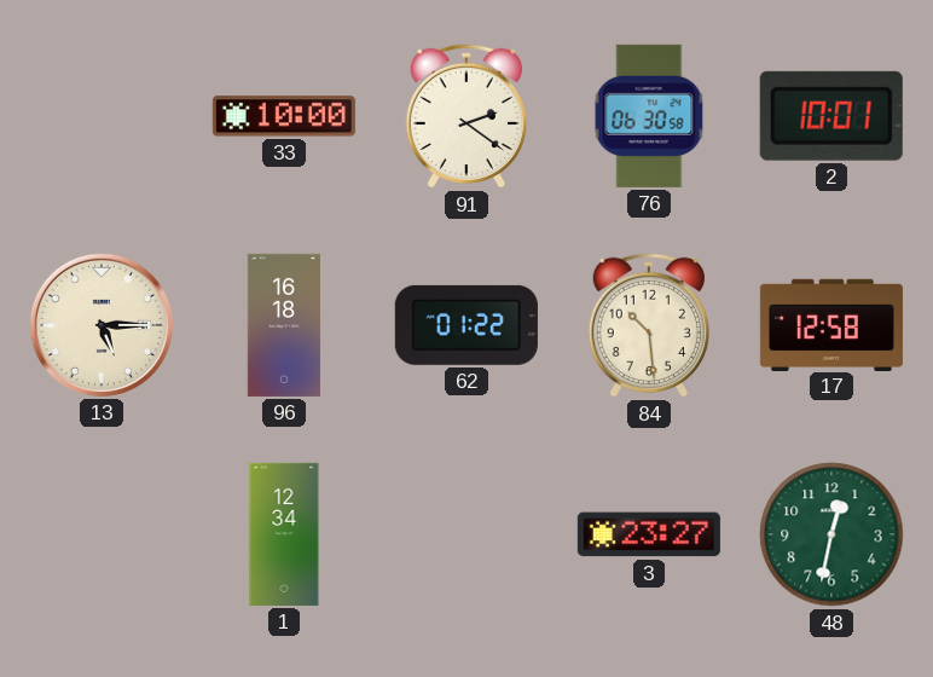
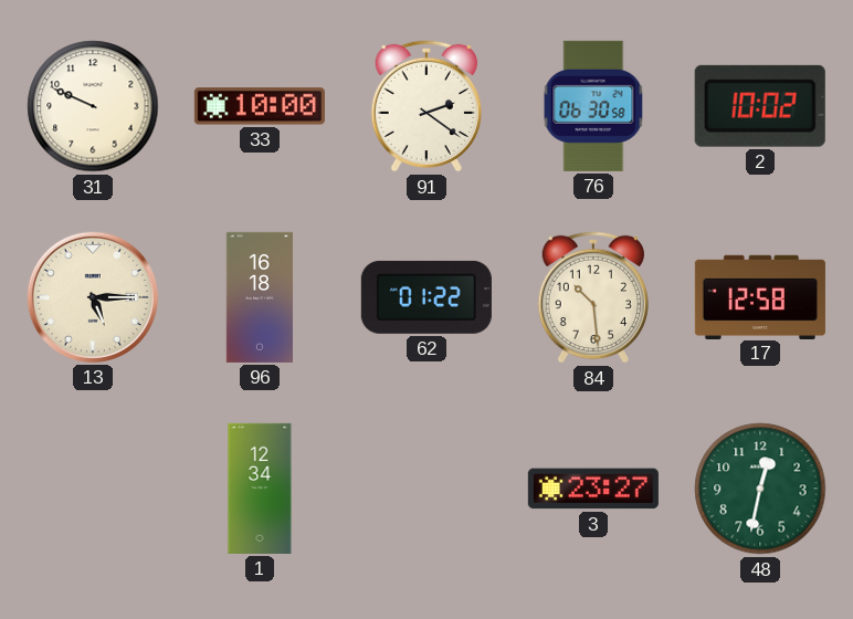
31: none -> 9:49 (93, 106)
2: 10:01 -> 10:02 (760, 106)
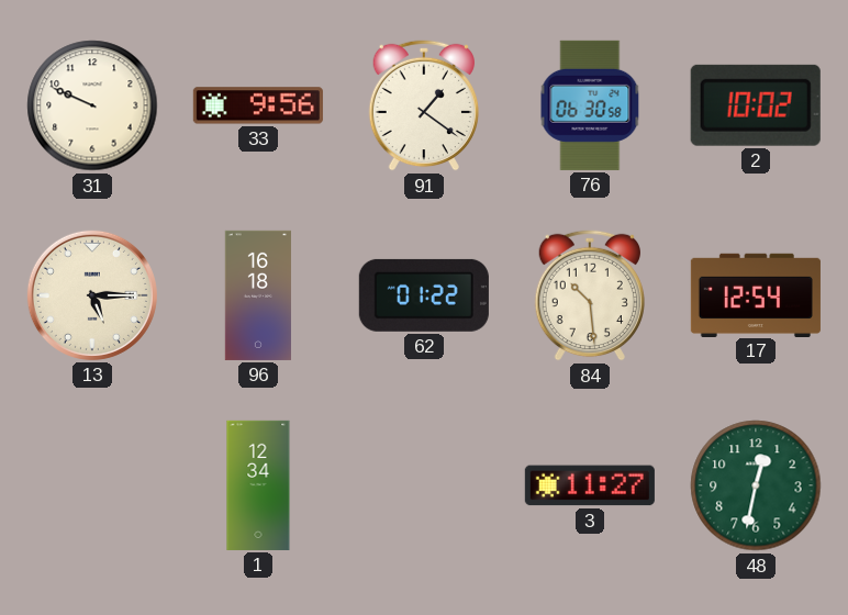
33: 10:00 -> 9:56 (258, 105)
91: 2:21 -> 1:21 (423, 105)
17: 12:58 -> 12:54 (756, 294)
3: 23:27 -> 11:27 (590, 485)
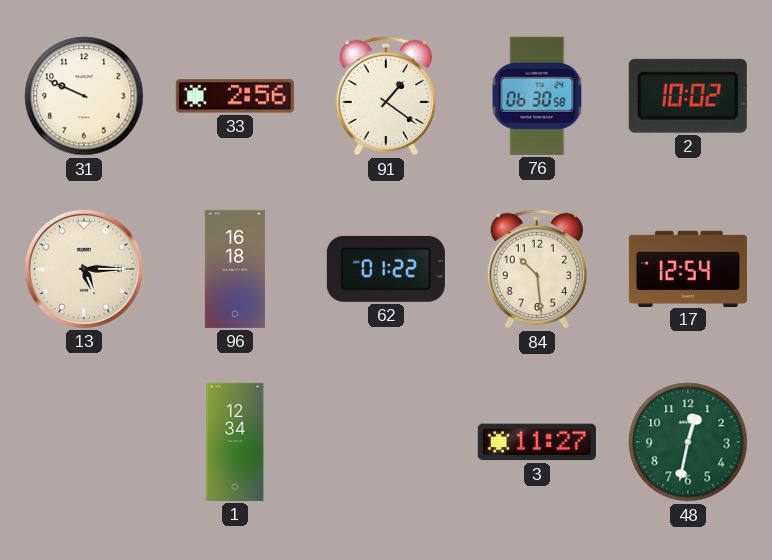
33: 9:56 -> 2:56 (235, 96)
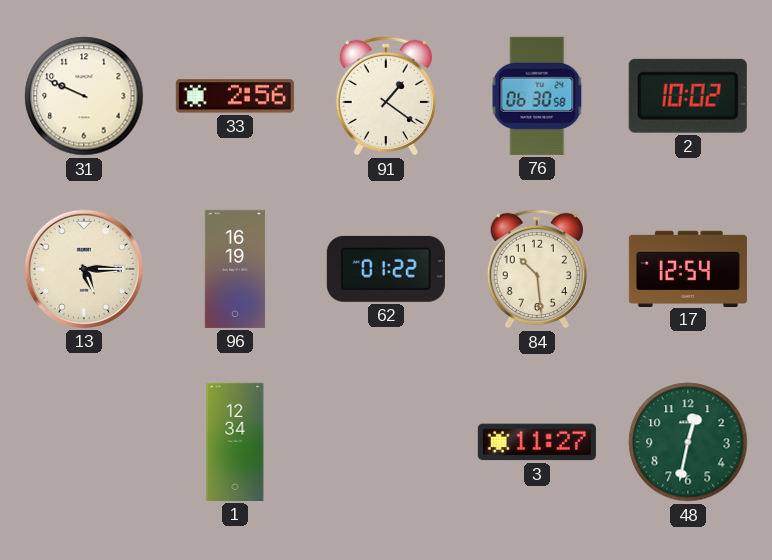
96: 16:18 -> 16:19 (235, 269)
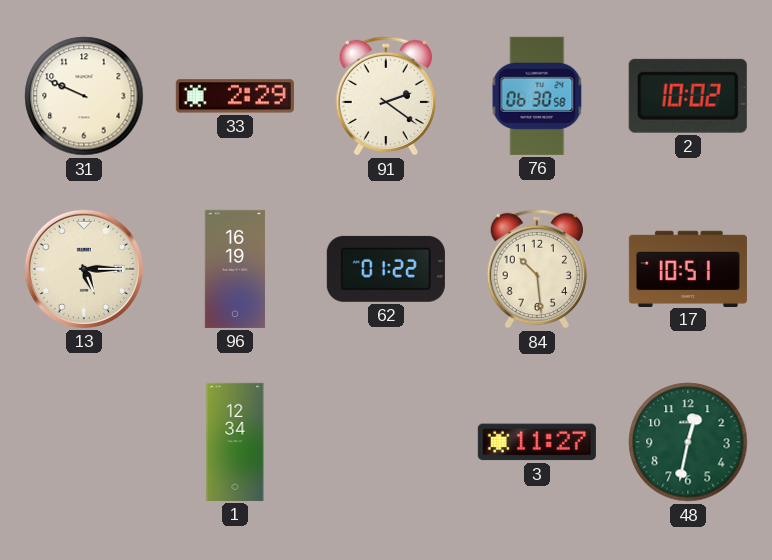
33: 2:56 -> 2:29 (235, 96)
91: 1:21 -> 2:21 (385, 96)
17: 12:54 -> 10:51 (688, 268)
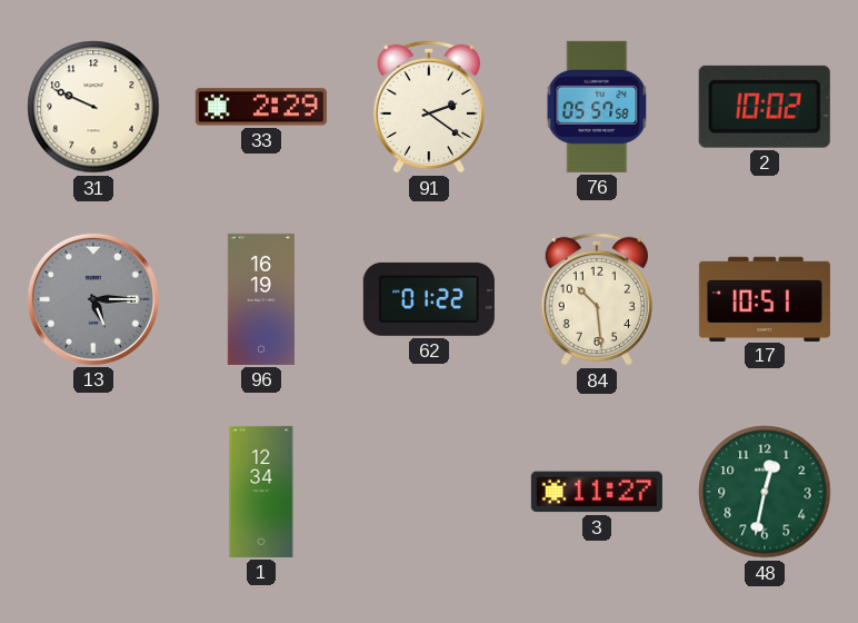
76: 06:30 -> 05:57 (597, 107)
13 dial: cream -> grey (93, 299)
